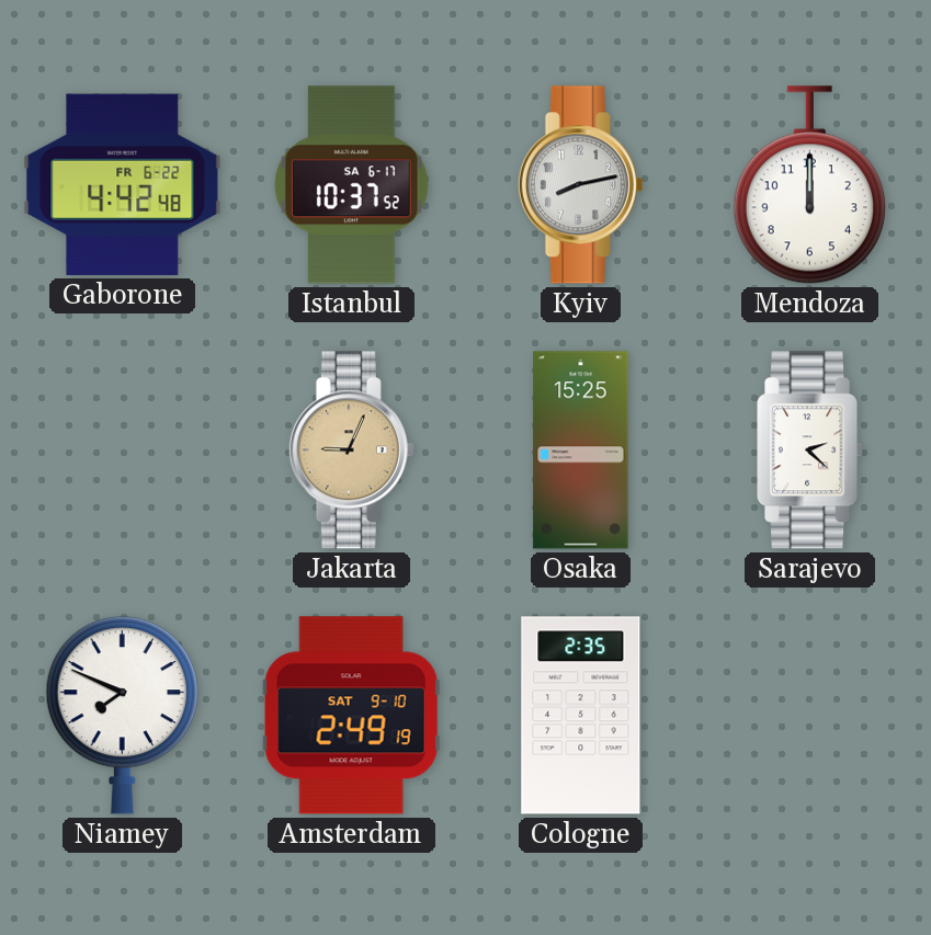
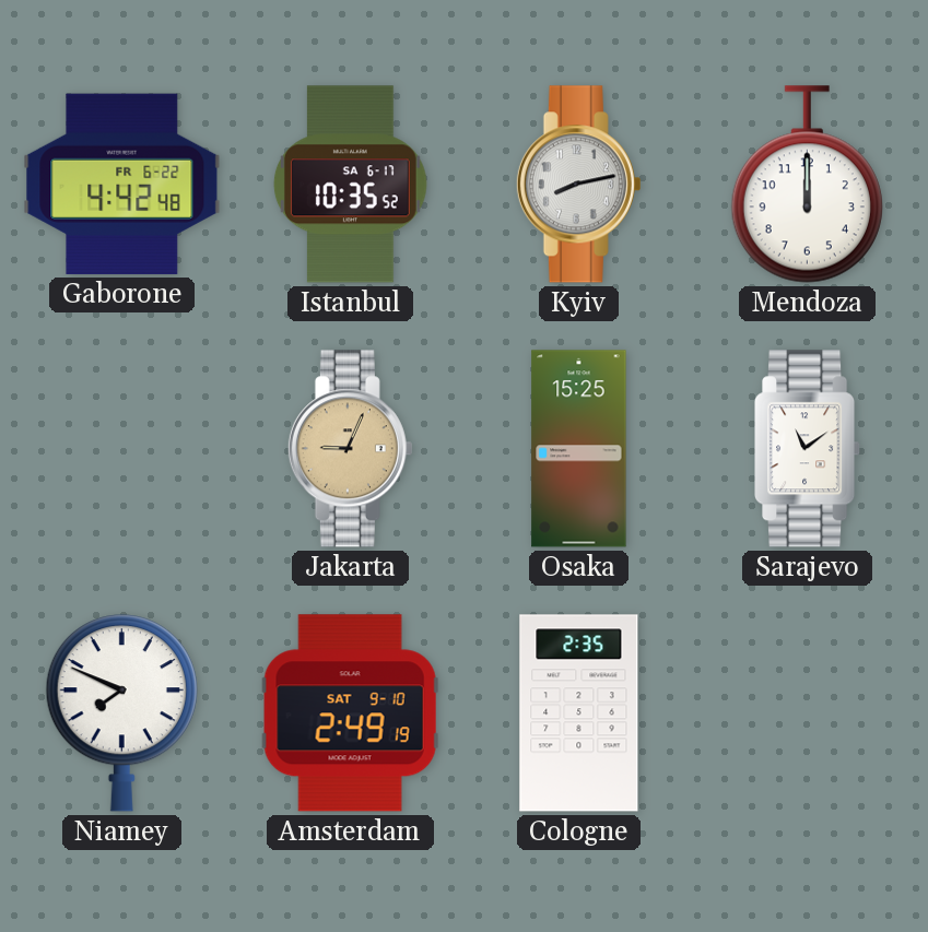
Istanbul: 10:37 -> 10:35 (350, 185)
Sarajevo: 2:22 -> 11:09 (809, 449)
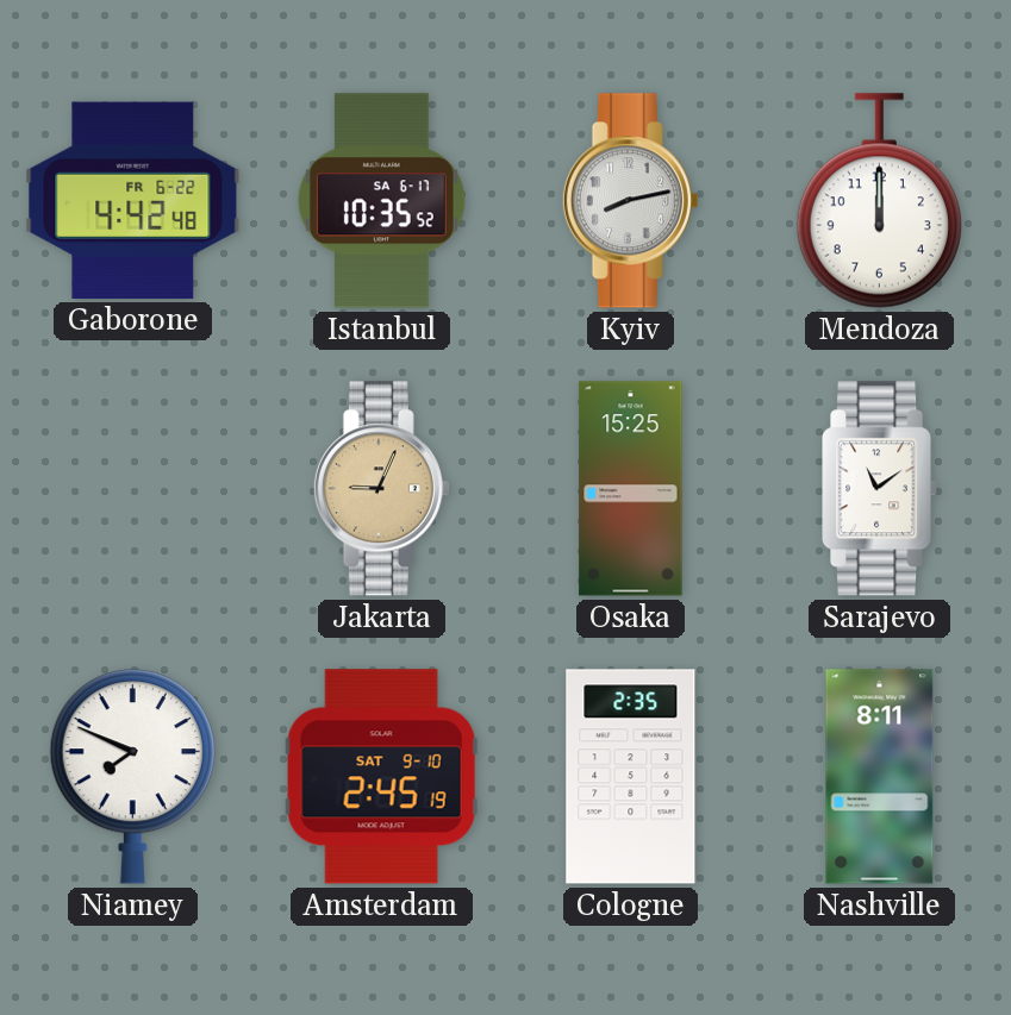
Amsterdam: 2:49 -> 2:45 (381, 777)
Nashville: none -> 8:11 (880, 777)
